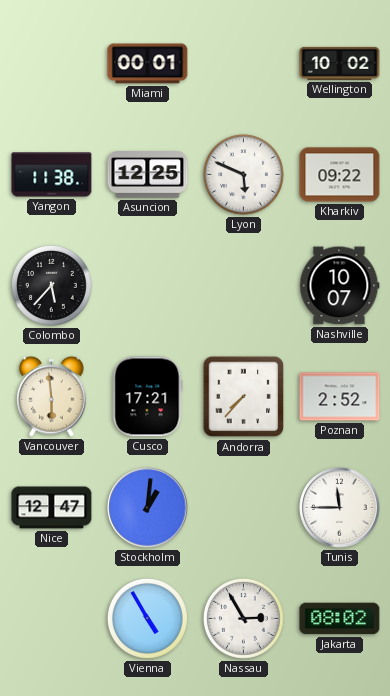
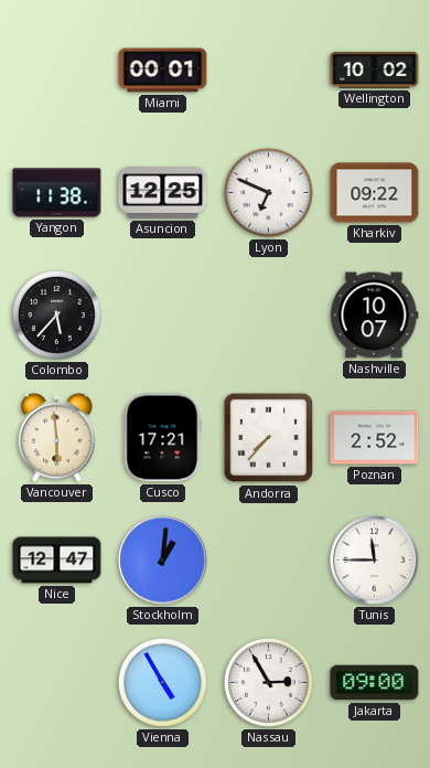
Lyon: 5:49 -> 6:49 (268, 192)
Jakarta: 08:02 -> 09:00 (375, 683)
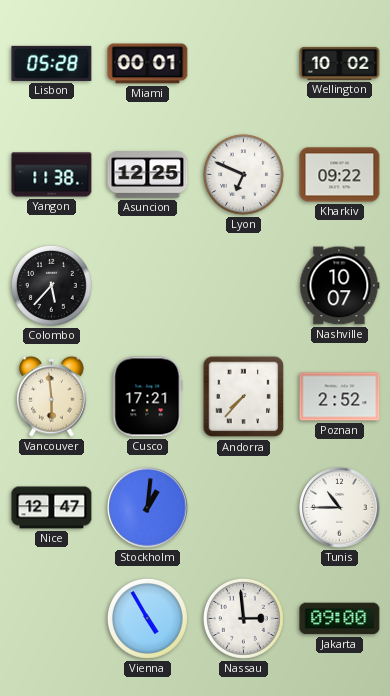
Lisbon: none -> 05:28 (52, 63)
Tunis: 11:45 -> 10:45 (340, 508)
Nassau: 2:55 -> 2:59 (243, 618)
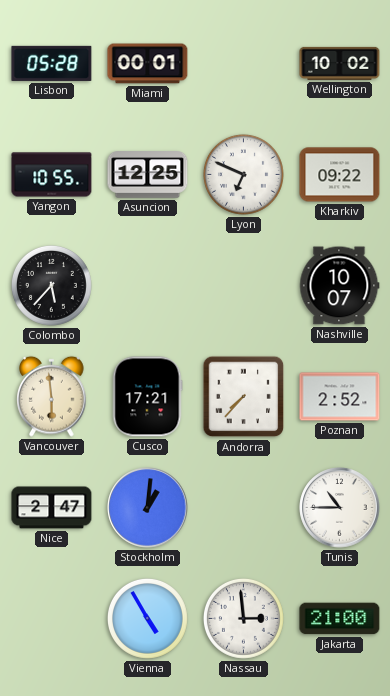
Yangon: 11:38 -> 10:55 (52, 175)
Nice: 12:47 -> 2:47 (52, 508)
Jakarta: 09:00 -> 21:00 (340, 619)
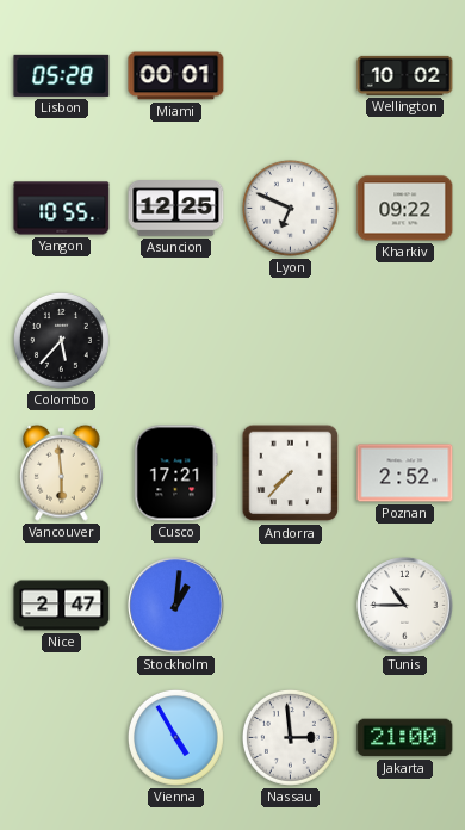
Nashville: 10:07 -> none (340, 286)
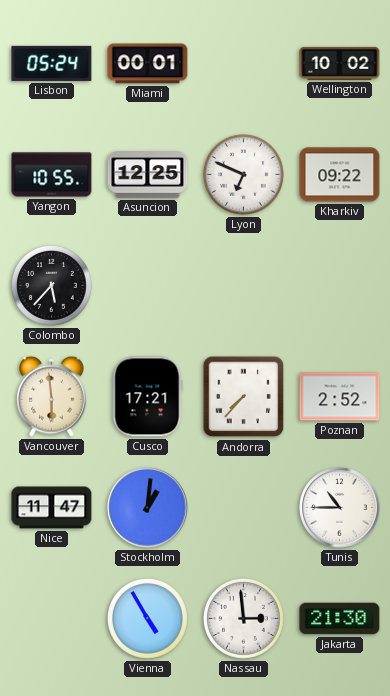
Lisbon: 05:28 -> 05:24 (52, 63)
Nice: 2:47 -> 11:47 (52, 508)
Jakarta: 21:00 -> 21:30 (340, 619)
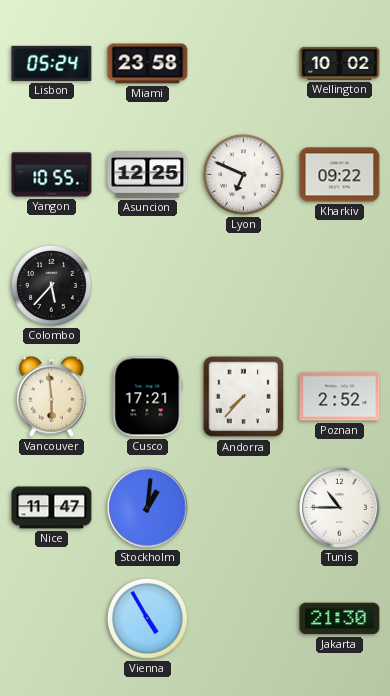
Miami: 00:01 -> 23:58 (148, 64)
Nassau: 2:59 -> none (243, 618)
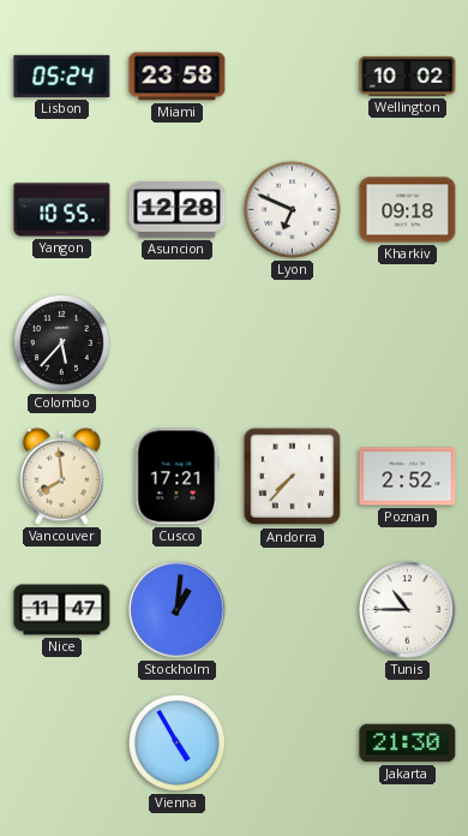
Asuncion: 12:25 -> 12:28 (178, 210)
Kharkiv: 09:22 -> 09:18 (408, 210)
Vancouver: 5:59 -> 7:59 (62, 476)
